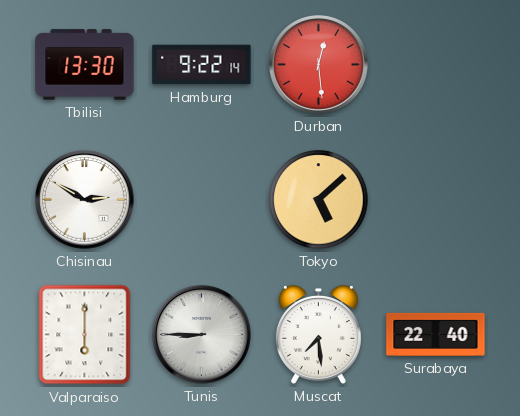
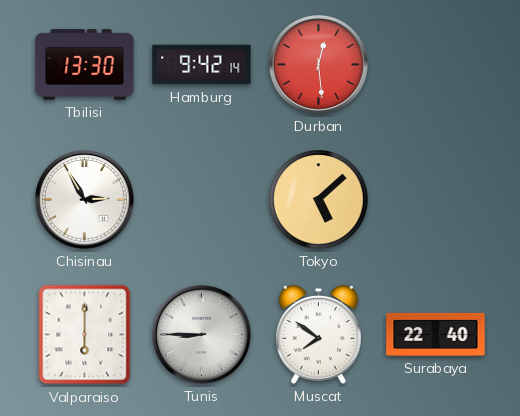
Hamburg: 9:22 -> 9:42 (202, 65)
Chisinau: 2:50 -> 2:55 (85, 200)
Muscat: 7:29 -> 7:51 (318, 335)
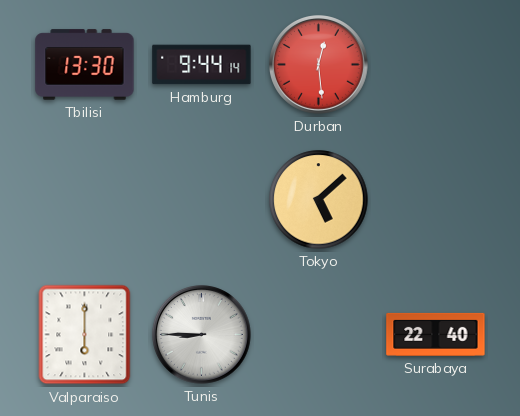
Hamburg: 9:42 -> 9:44 (202, 65)
Chisinau: 2:55 -> none (85, 200)
Muscat: 7:51 -> none (318, 335)
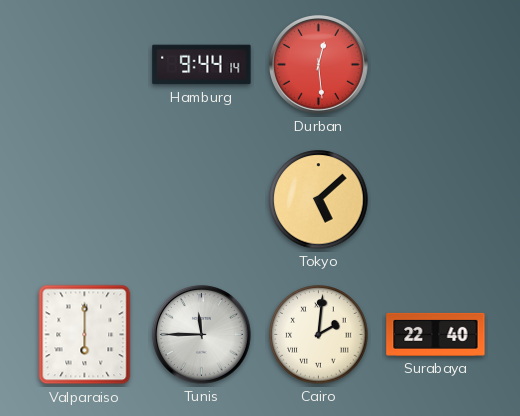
Tbilisi: 13:30 -> none (85, 65)
Tunis: 8:45 -> 11:45 (202, 335)
Cairo: none -> 2:01 (319, 335)
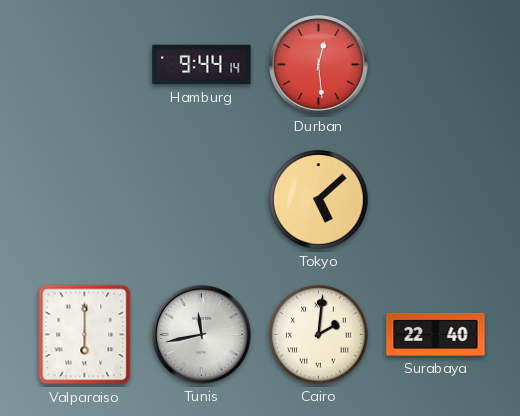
Tunis: 11:45 -> 11:43 (202, 335)
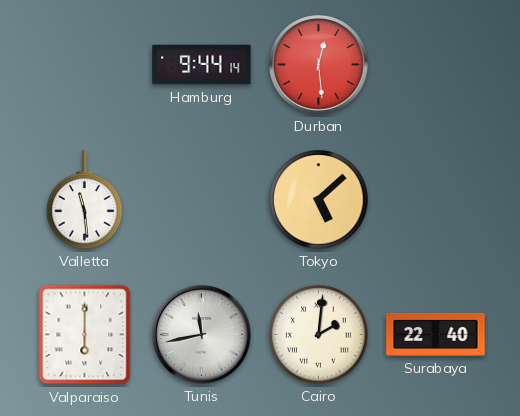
Valletta: none -> 11:29 (85, 200)
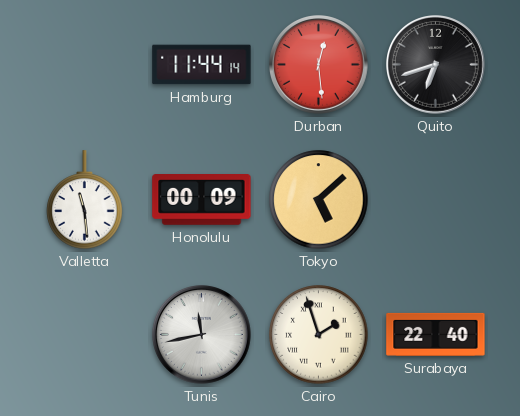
Hamburg: 9:44 -> 11:44 (202, 65)
Quito: none -> 6:42 (436, 65)
Honolulu: none -> 00:09 (202, 200)
Valparaiso: 6:00 -> none (85, 335)
Cairo: 2:01 -> 1:57 (319, 335)
